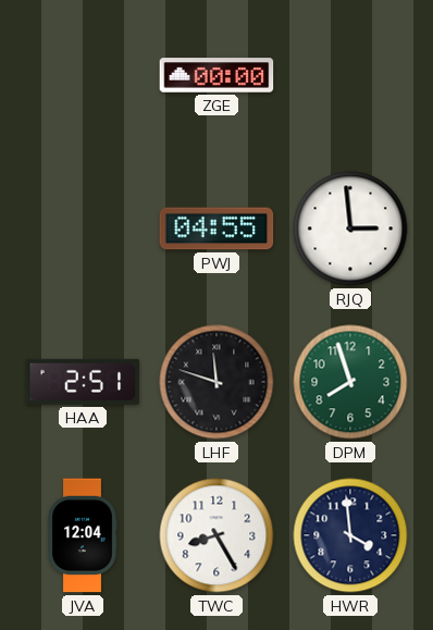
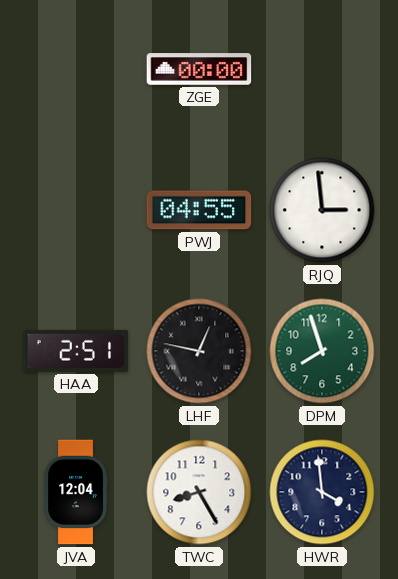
LHF: 11:48 -> 12:47 (199, 351)
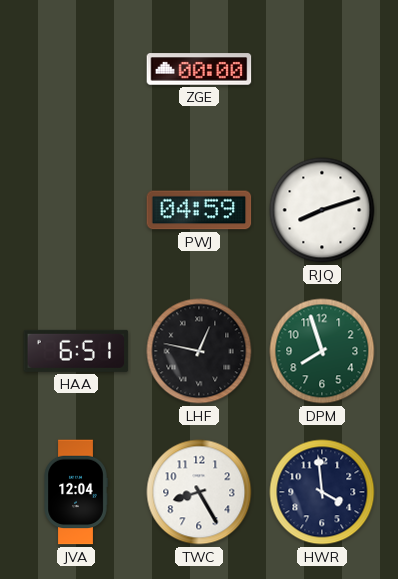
PWJ: 04:55 -> 04:59 (199, 210)
RJQ: 2:59 -> 8:12 (322, 210)
HAA: 2:51 -> 6:51 (76, 351)
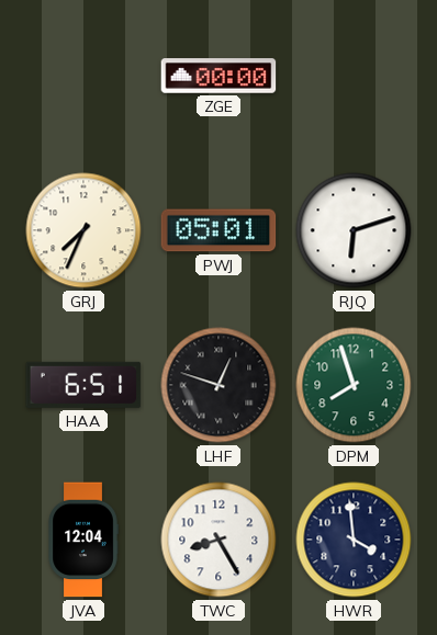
GRJ: none -> 7:34 (83, 230)
PWJ: 04:59 -> 05:01 (218, 230)
RJQ: 8:12 -> 6:12 (354, 230)
LHF: 12:47 -> 12:48 (218, 385)
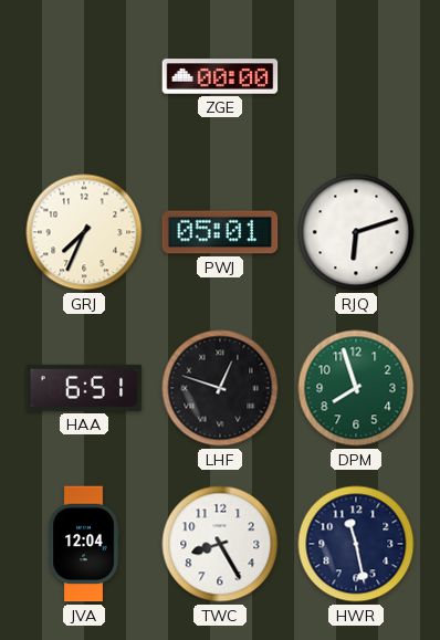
HWR: 3:59 -> 11:28 (356, 544)
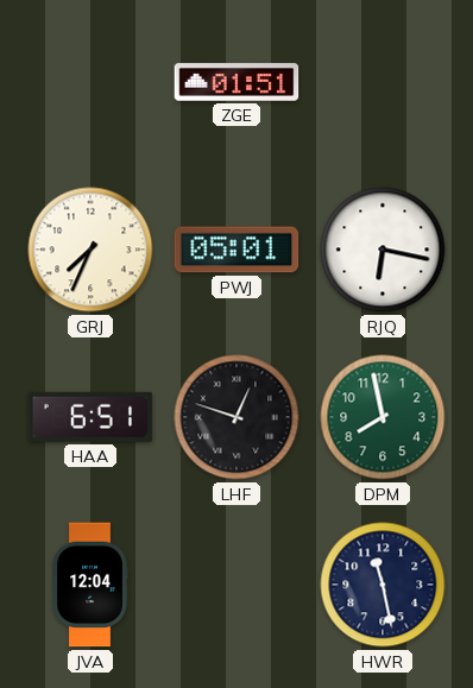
ZGE: 00:00 -> 01:51 (236, 82)
RJQ: 6:12 -> 6:17 (383, 250)
DPM: 7:57 -> 7:58 (383, 417)
TWC: 8:25 -> none (220, 544)
